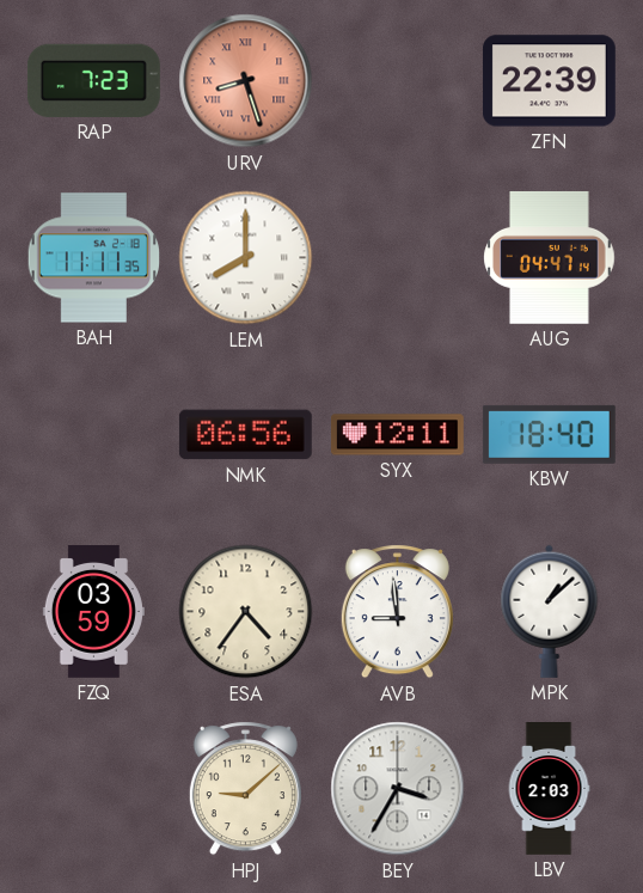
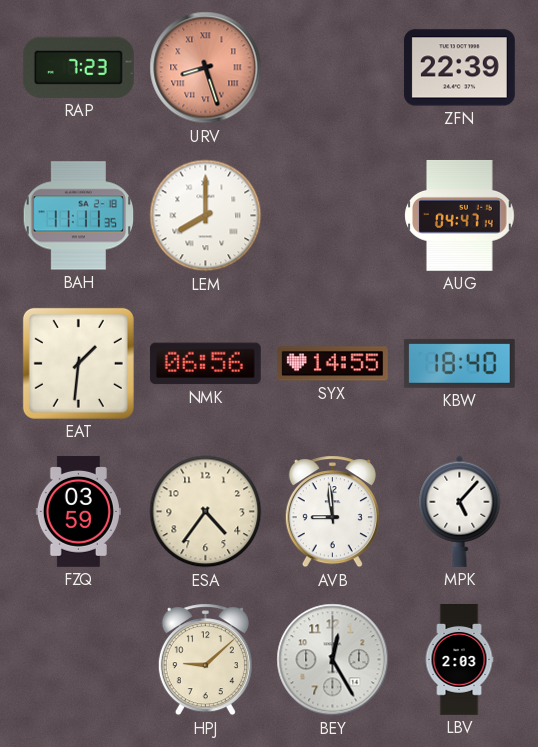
EAT: none -> 1:31 (78, 363)
SYX: 12:11 -> 14:55 (332, 364)
MPK: 1:08 -> 5:07 (460, 511)
BEY: 3:35 -> 12:25 (333, 660)
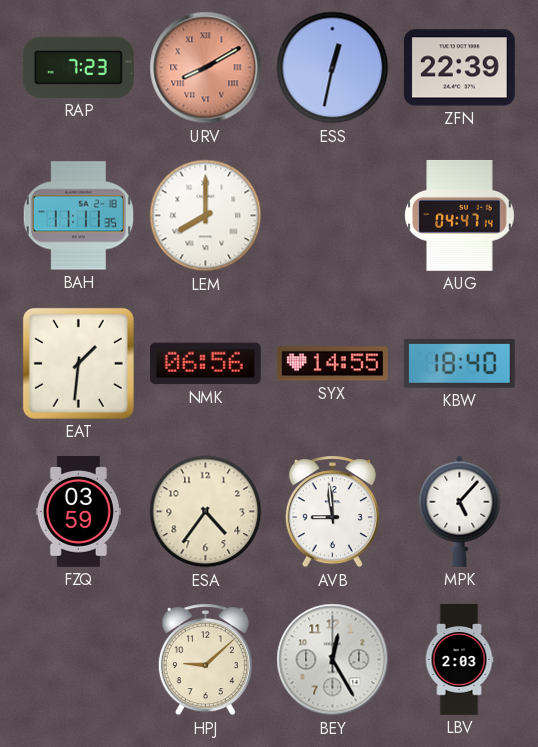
URV: 8:27 -> 8:10 (206, 68)
ESS: none -> 12:32 (333, 68)
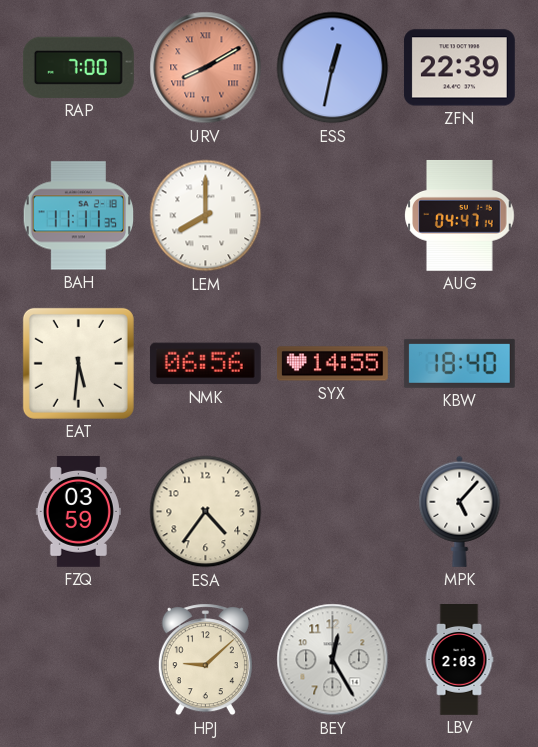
RAP: 7:23 -> 7:00 (78, 67)
EAT: 1:31 -> 5:31 (78, 363)
AVB: 8:59 -> none (332, 512)
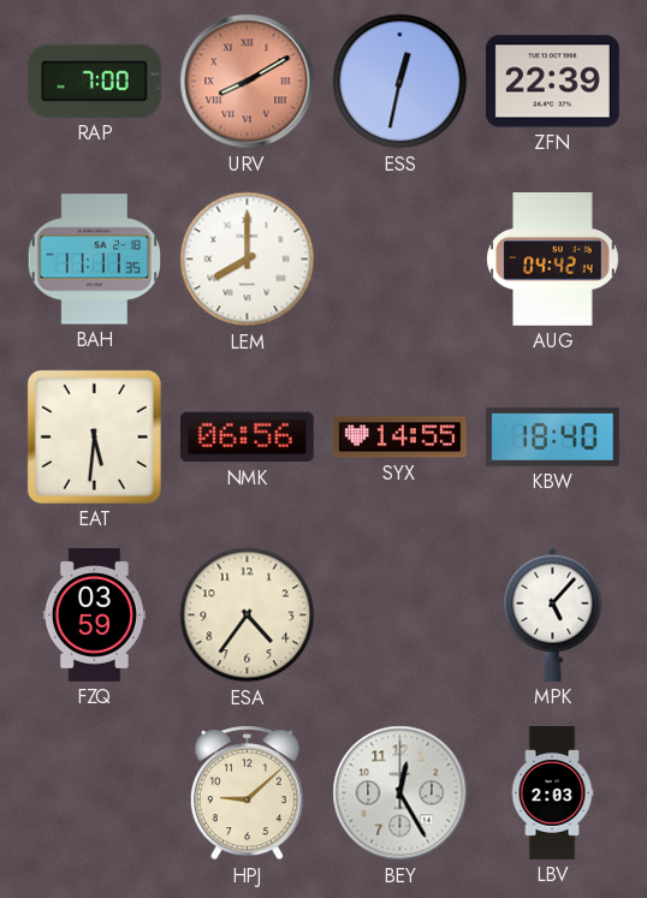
AUG: 04:47 -> 04:42 (553, 258)
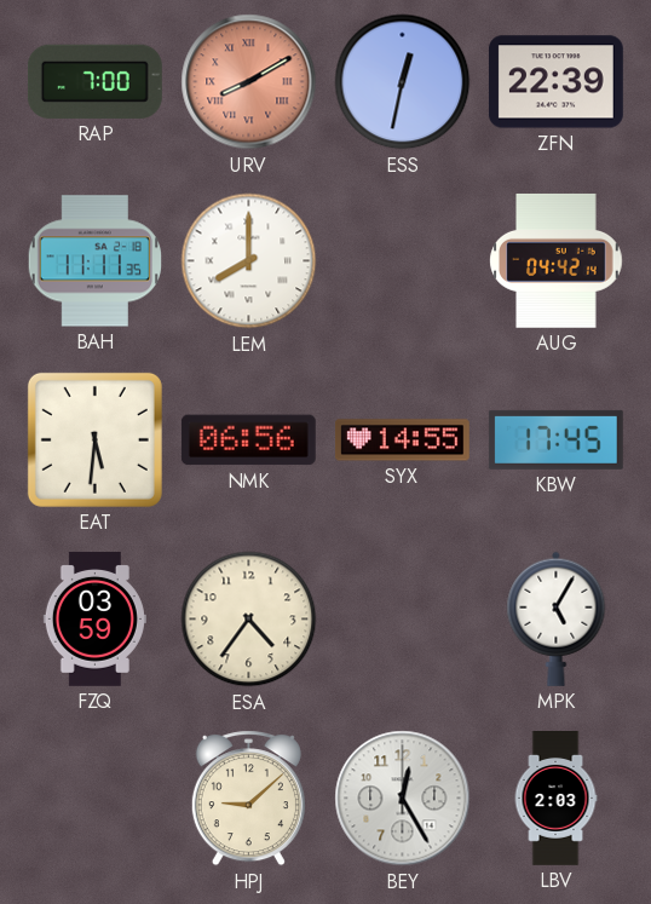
KBW: 18:40 -> 17:45 (555, 439)
MPK: 5:07 -> 5:05 (557, 618)
